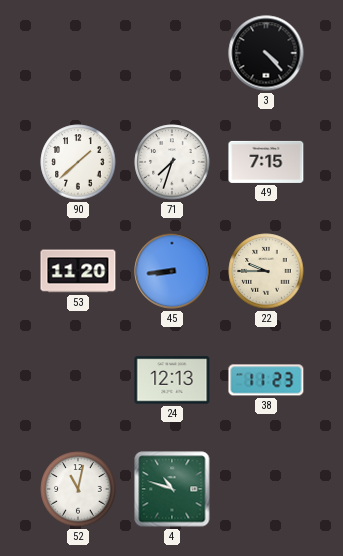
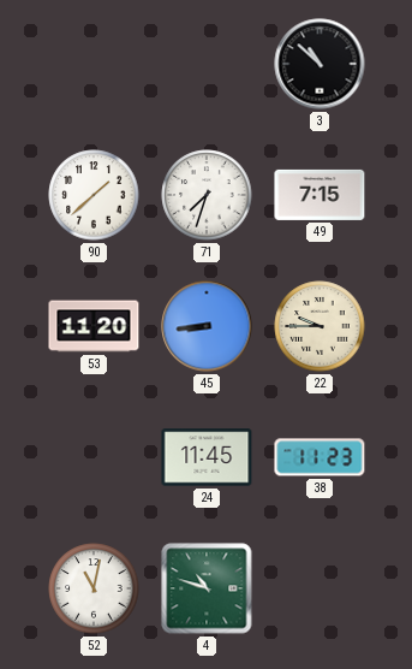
3: 4:23 -> 10:52 (320, 64)
24: 12:13 -> 11:45 (207, 457)
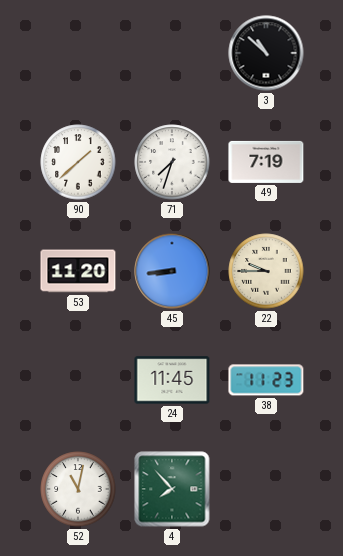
49: 7:15 -> 7:19 (266, 162)
4: 10:48 -> 7:53 (172, 489)
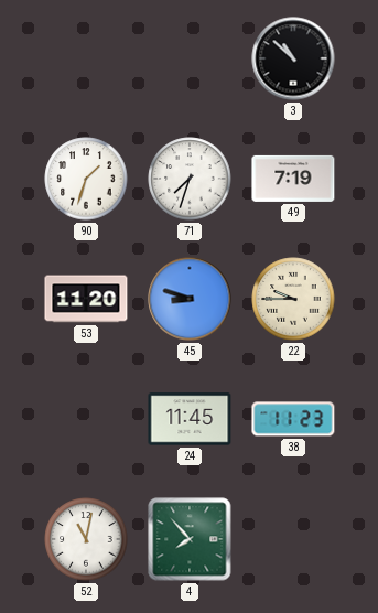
90: 1:38 -> 1:33 (86, 179)
45: 8:44 -> 8:48 (190, 299)
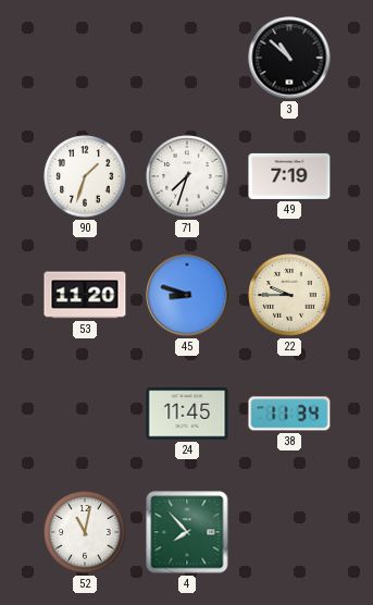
38: 11:23 -> 11:34 (289, 413)
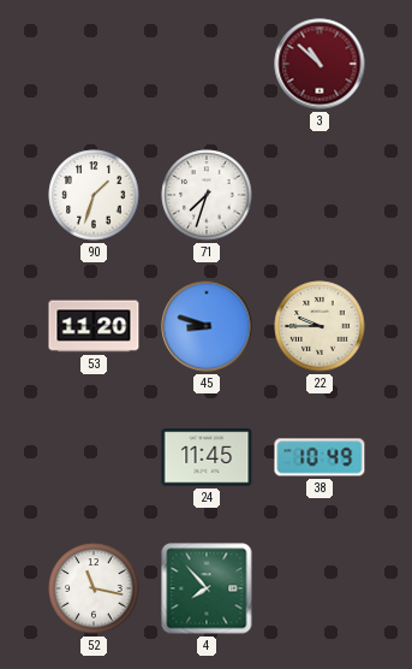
3 dial: black -> burgundy (320, 64)
49: 7:19 -> none (289, 176)
38: 11:34 -> 10:49 (320, 457)
52: 11:02 -> 11:17 (94, 588)
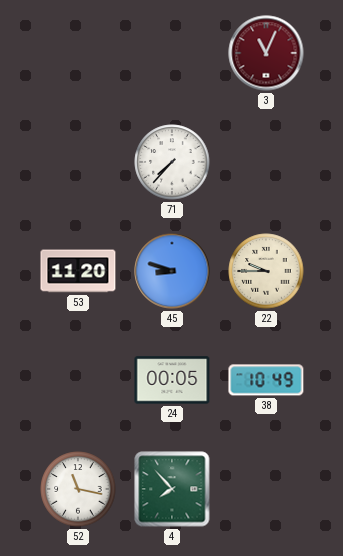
3: 10:52 -> 11:04 (266, 53)
90: 1:33 -> none (94, 195)
71: 7:33 -> 7:37 (172, 162)
24: 11:45 -> 00:05 (172, 380)
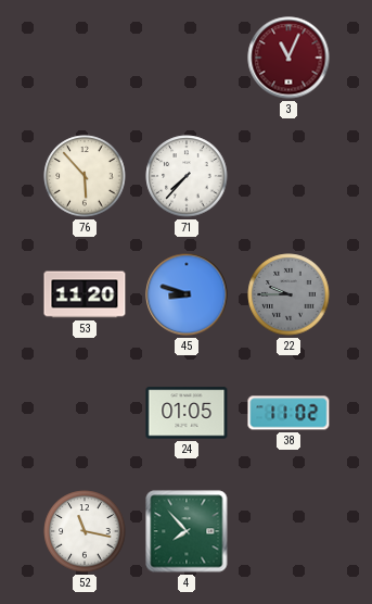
76: none -> 5:53 (85, 176)
22 dial: cream -> grey (288, 294)
24: 00:05 -> 01:05 (187, 413)
38: 10:49 -> 11:02 (288, 413)
